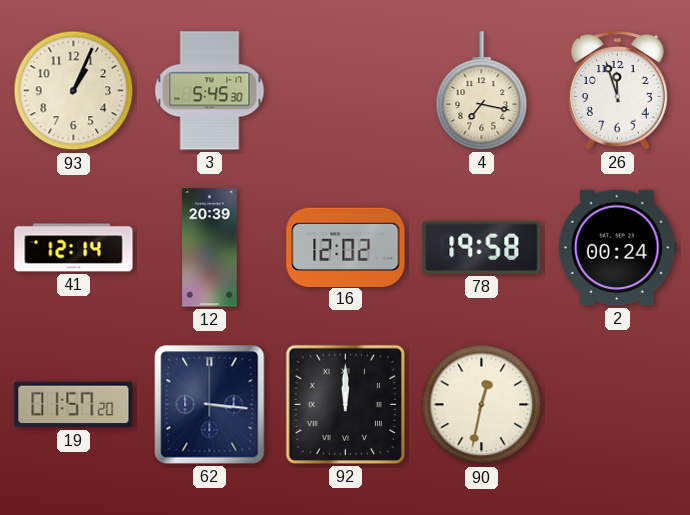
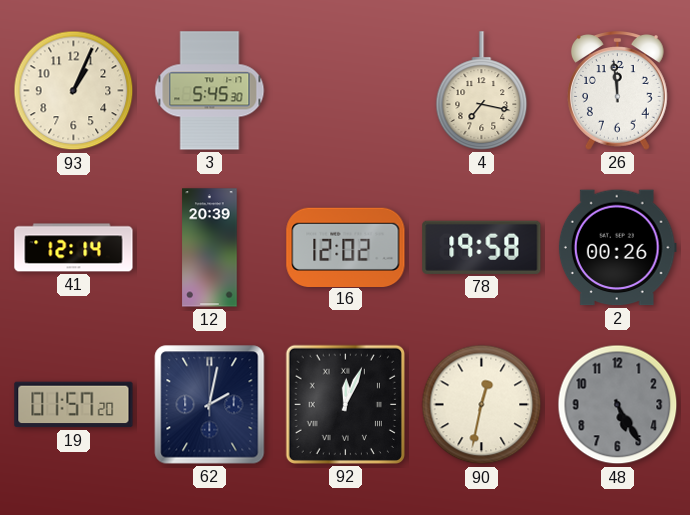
26: 11:57 -> 11:59 (617, 91)
2: 00:24 -> 00:26 (617, 248)
62: 3:16 -> 2:02 (210, 405)
92: 12:00 -> 12:04 (345, 404)
48: none -> 5:25 (618, 405)
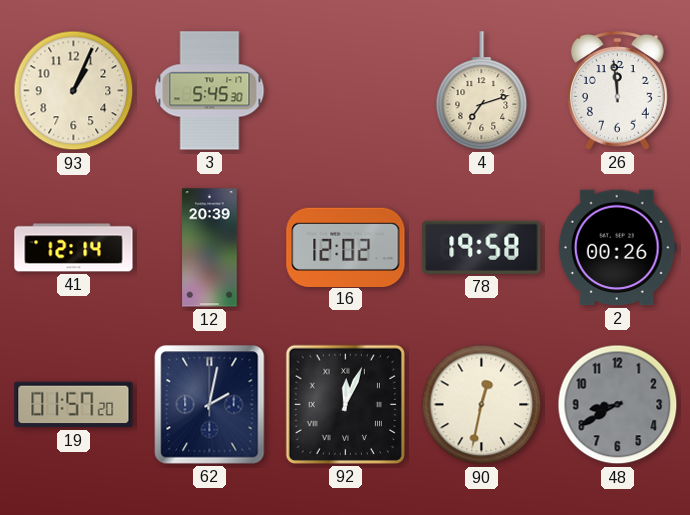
4: 7:17 -> 7:12 (482, 91)
48: 5:25 -> 8:40 (618, 405)
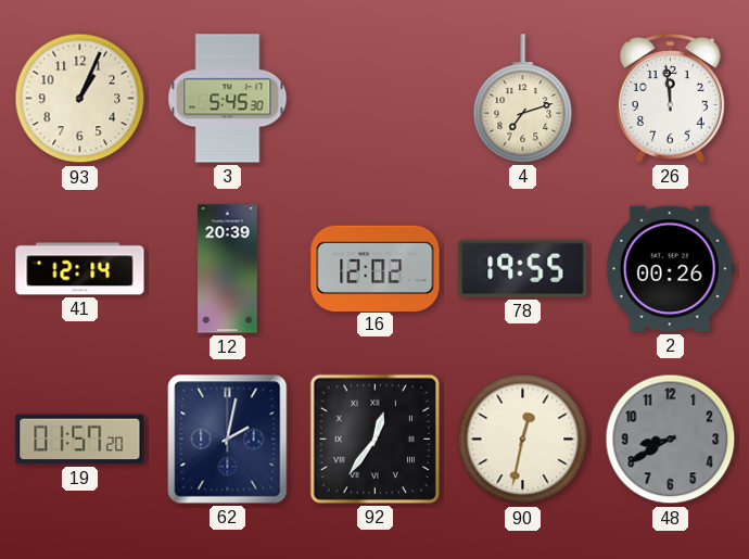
78: 19:58 -> 19:55 (523, 268)
92: 12:04 -> 12:36 (374, 439)
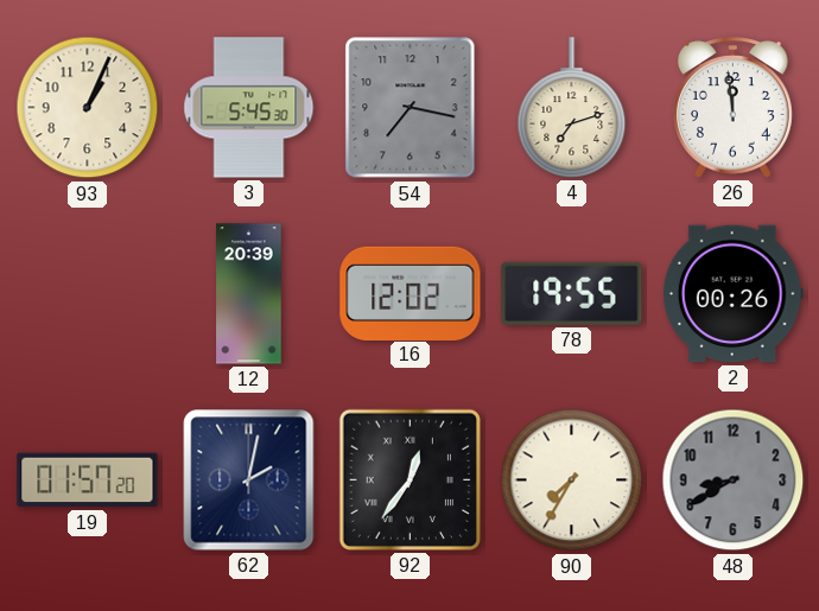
54: none -> 7:17 (411, 108)
41: 12:14 -> none (80, 269)
90: 12:32 -> 7:35 (572, 480)
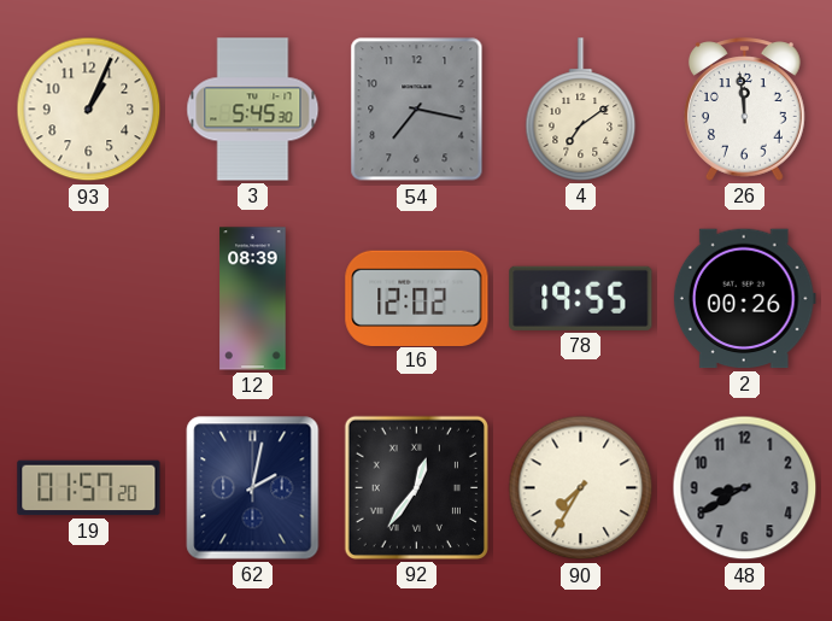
4: 7:12 -> 7:09 (581, 110)
12: 20:39 -> 08:39 (253, 299)
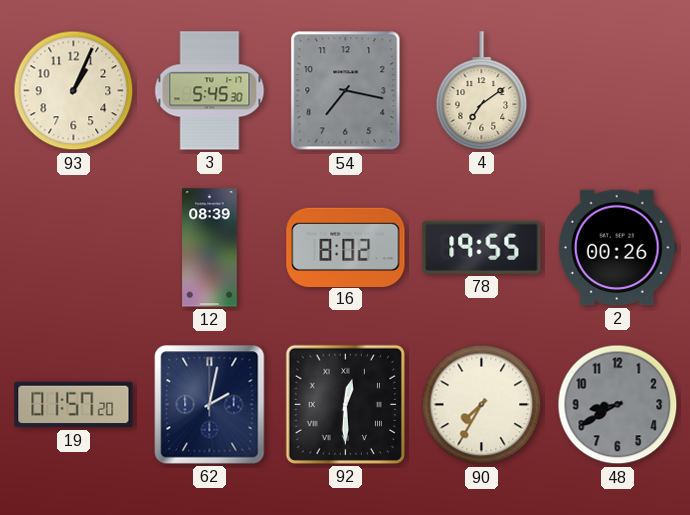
26: 11:59 -> none (744, 110)
16: 12:02 -> 8:02 (346, 247)
92: 12:36 -> 12:30 (345, 404)
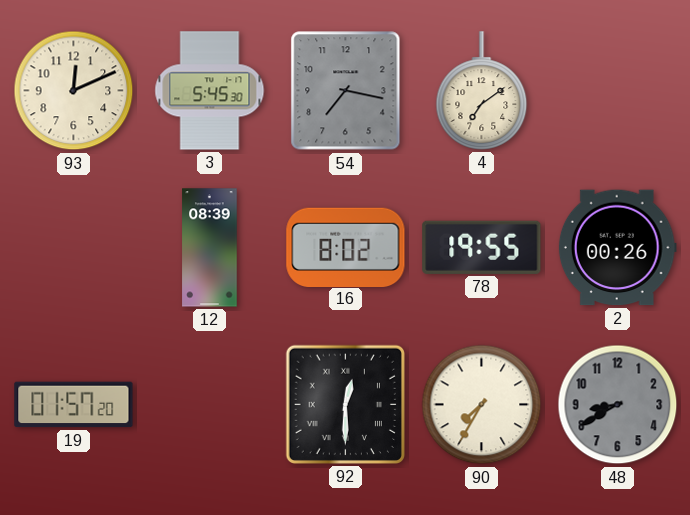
93: 1:04 -> 12:11 (74, 91)
62: 2:02 -> none (210, 405)
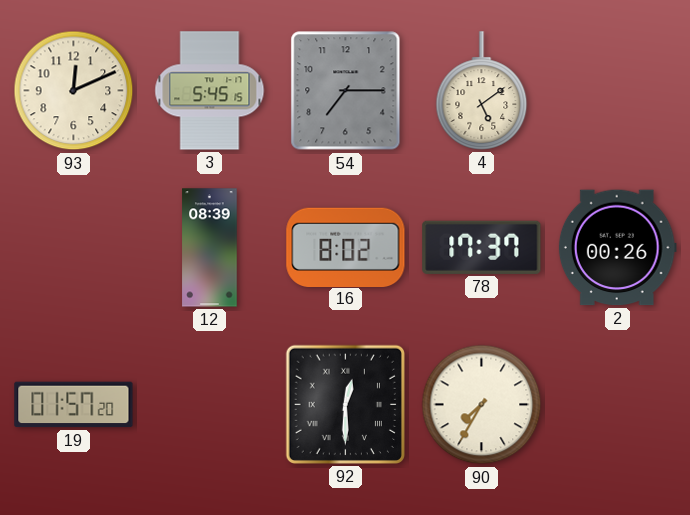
3: 5:45:30 -> 5:45:15 (210, 91)
54: 7:17 -> 7:15 (346, 91)
4: 7:09 -> 5:09 (482, 91)
78: 19:55 -> 17:37 (482, 247)
48: 8:40 -> none (618, 405)
